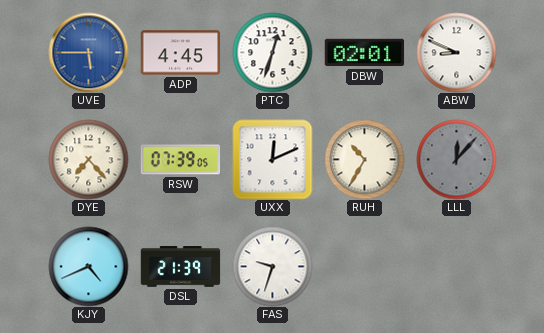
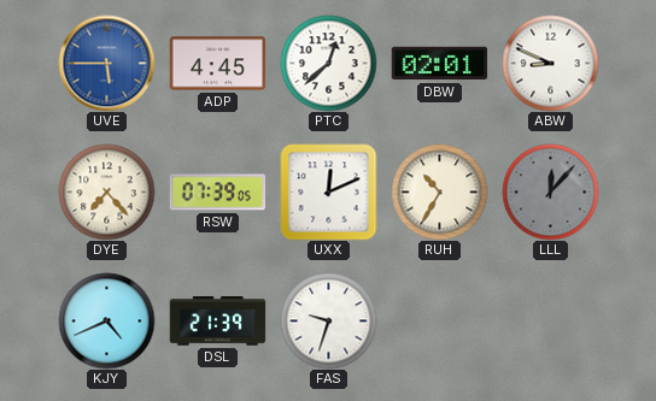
PTC: 12:33 -> 12:38 (328, 63)
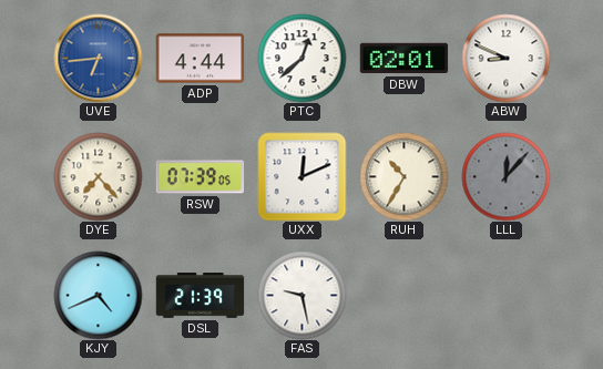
UVE: 5:45 -> 6:44 (98, 58)
ADP: 4:45 -> 4:44 (200, 59)
FAS: 9:33 -> 9:28 (301, 295)
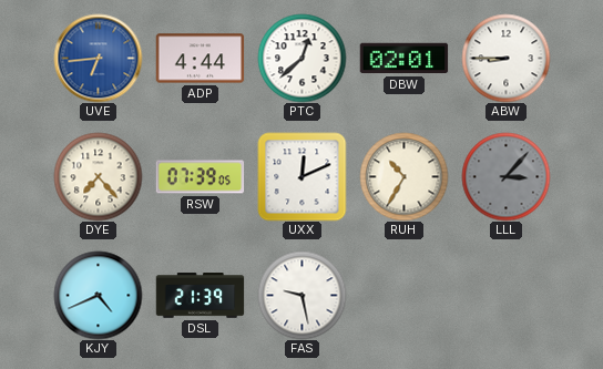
ABW: 8:49 -> 8:45 (505, 58)
LLL: 12:07 -> 3:07 (505, 176)
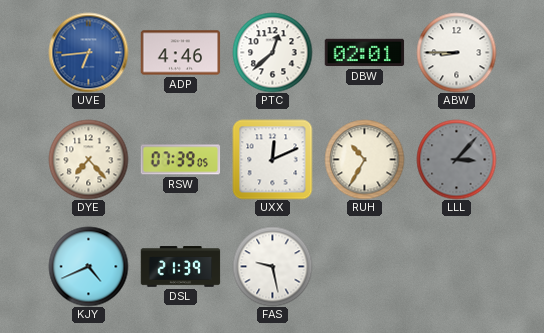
ADP: 4:44 -> 4:46 (180, 53)
